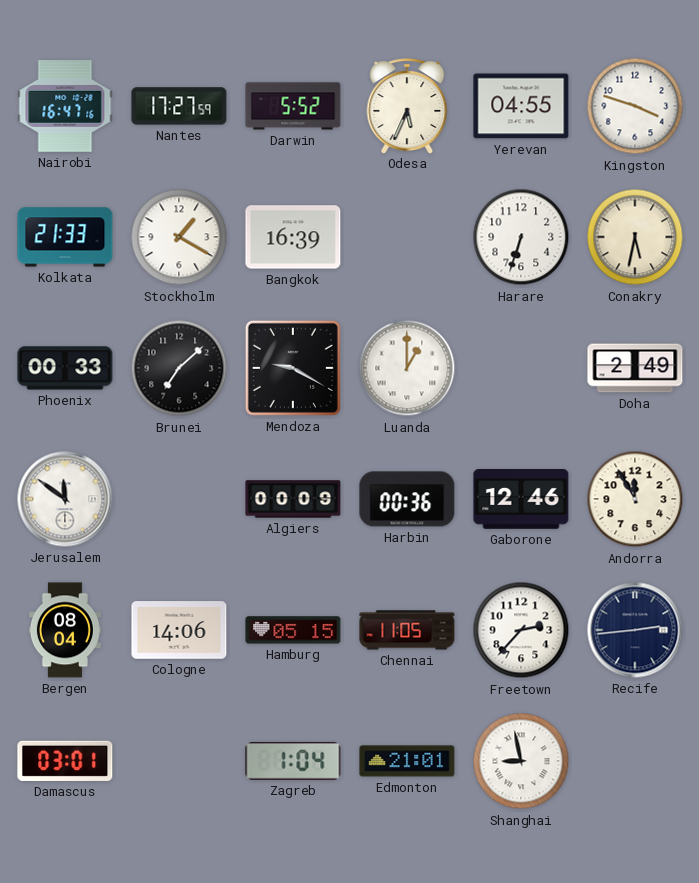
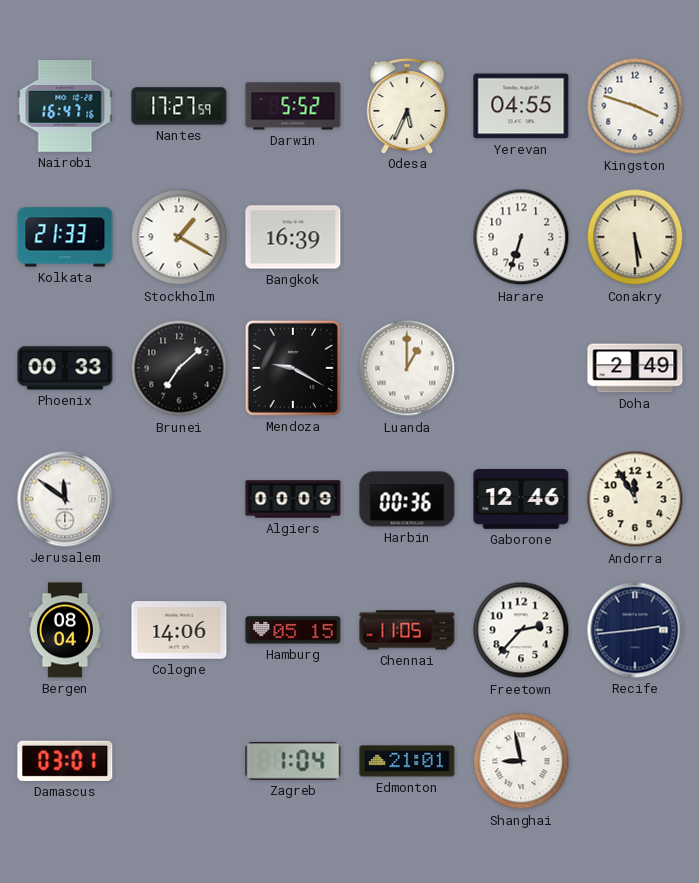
Conakry: 5:32 -> 5:29 (635, 237)
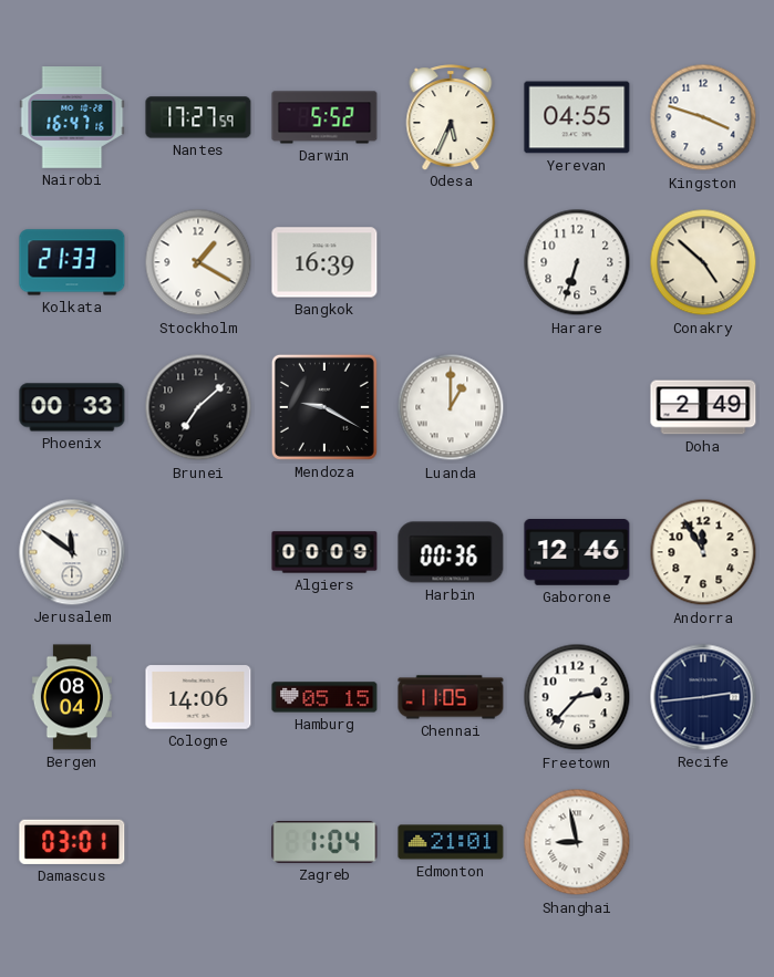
Conakry: 5:29 -> 4:52 (703, 262)
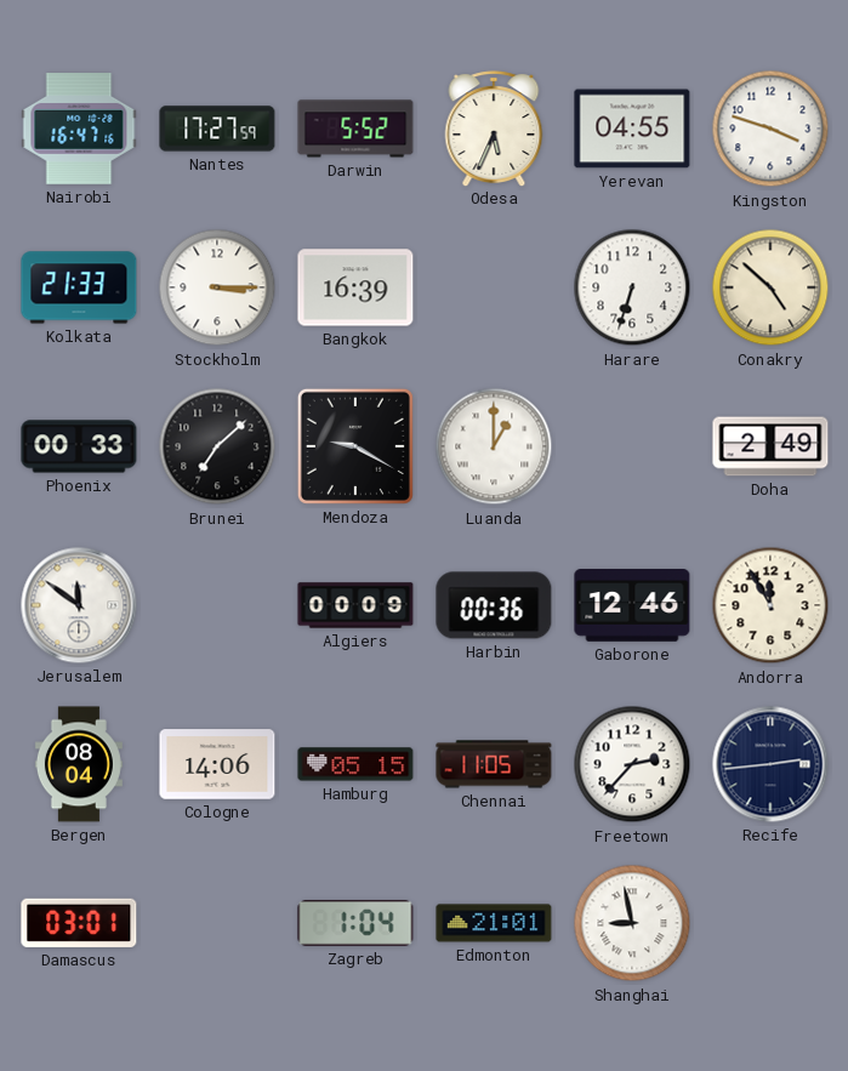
Stockholm: 1:20 -> 3:15 (217, 287)
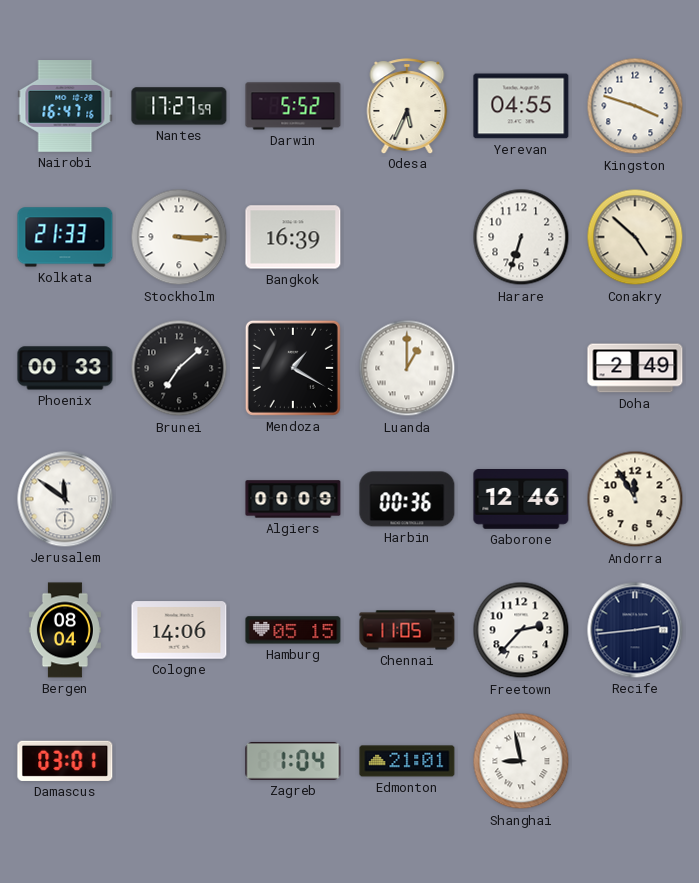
Mendoza: 9:20 -> 1:20 (293, 368)
